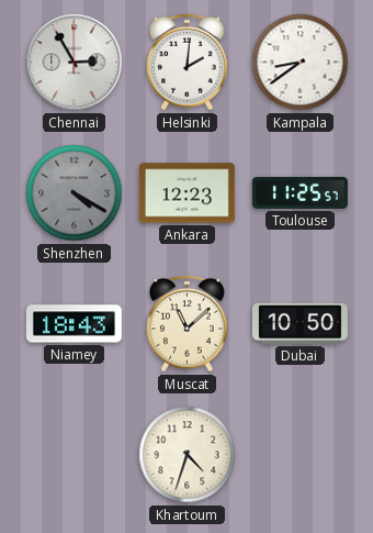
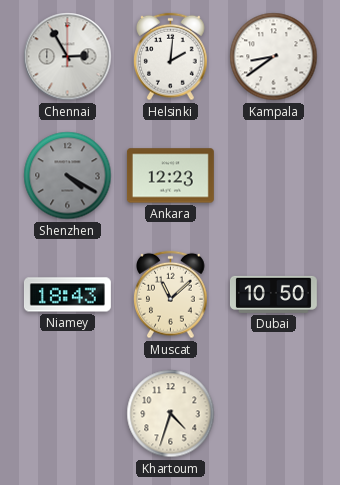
Toulouse: 11:25 -> none (299, 192)
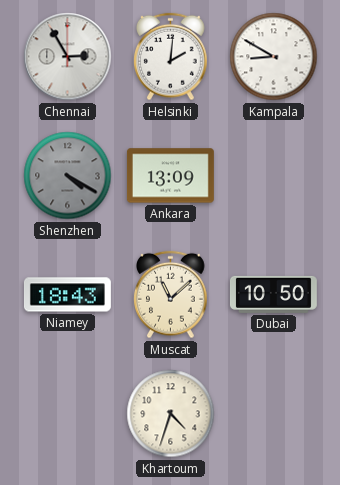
Kampala: 8:39 -> 8:50 (274, 57)
Ankara: 12:23 -> 13:09 (170, 176)
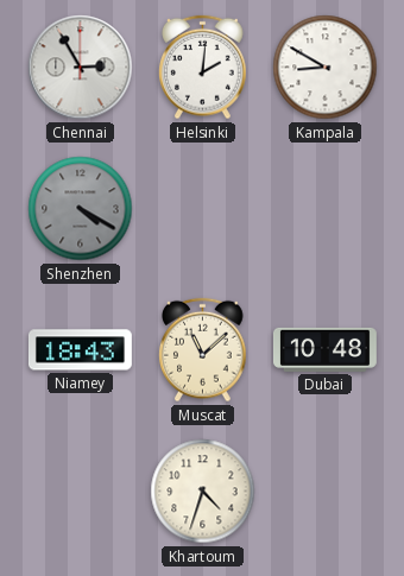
Ankara: 13:09 -> none (170, 176)
Dubai: 10:50 -> 10:48 (324, 349)
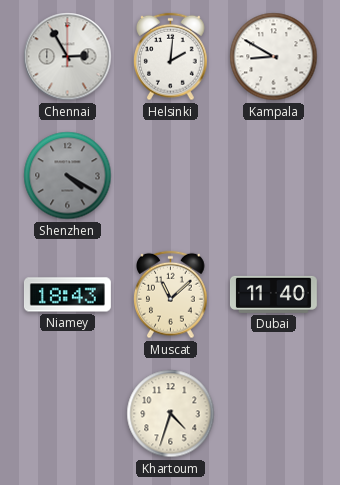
Dubai: 10:48 -> 11:40 (273, 294)
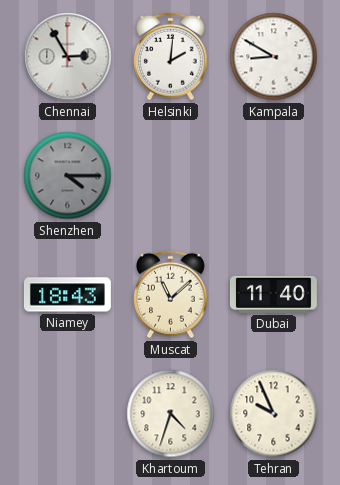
Shenzhen: 4:20 -> 4:15 (68, 176)
Tehran: none -> 9:56 (274, 414)
